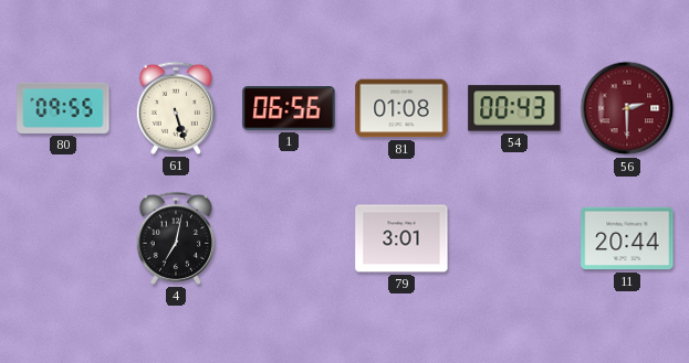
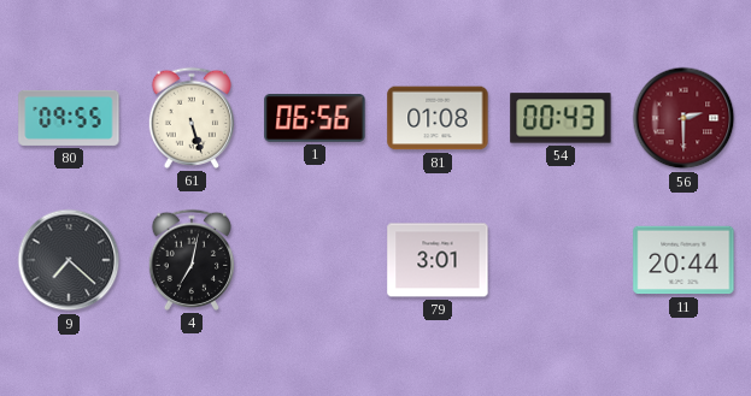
9: none -> 7:22 (69, 260)
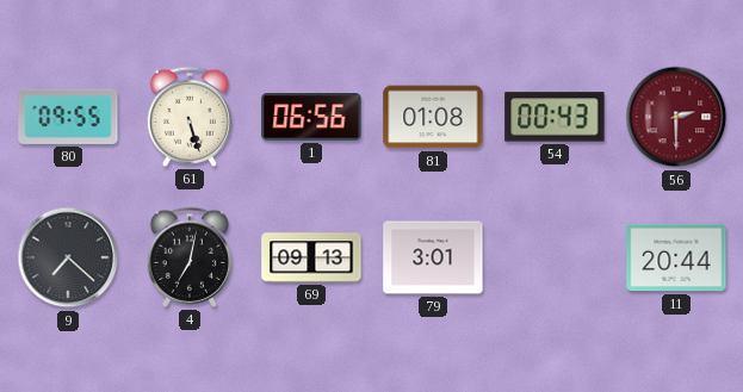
69: none -> 09:13 (311, 257)
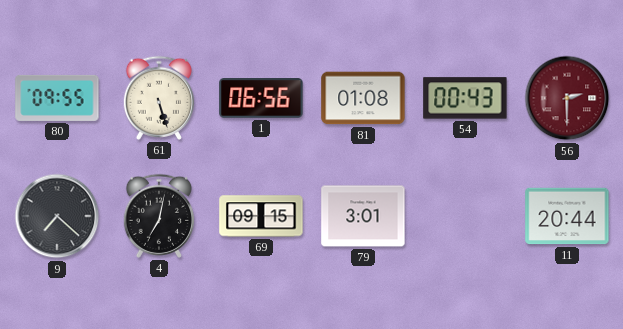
69: 09:13 -> 09:15 (261, 216)
